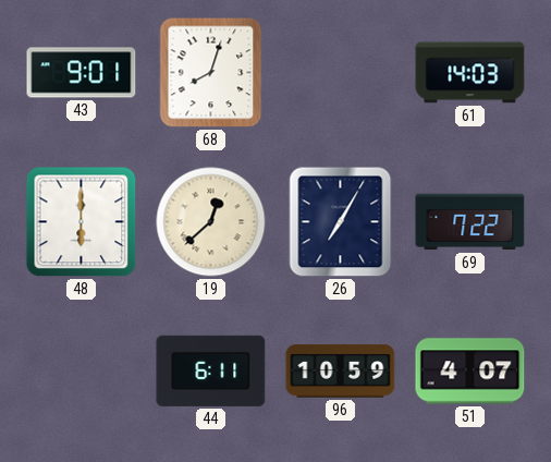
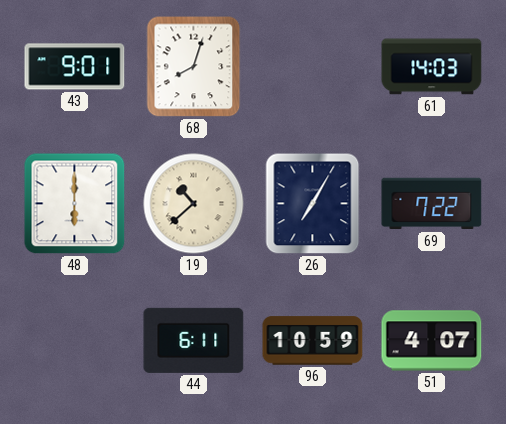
19: 12:38 -> 10:38 (194, 204)
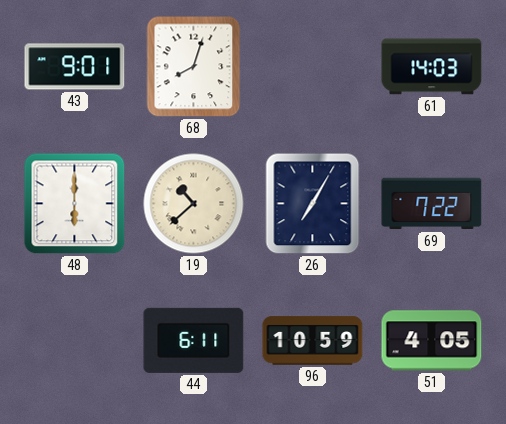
51: 4:07 -> 4:05 (432, 341)
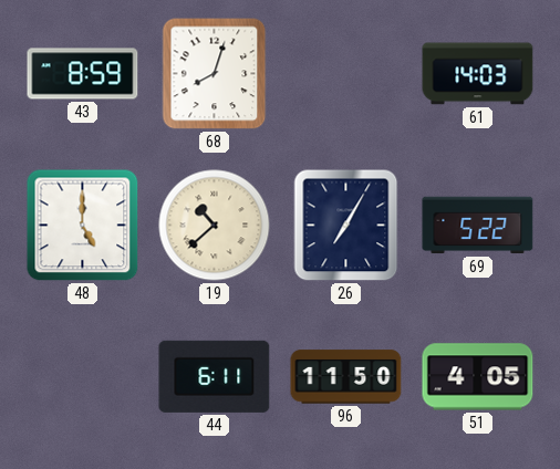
43: 9:01 -> 8:59 (83, 74)
48: 6:00 -> 5:00 (83, 226)
69: 7:22 -> 5:22 (478, 226)
96: 10:59 -> 11:50 (346, 377)
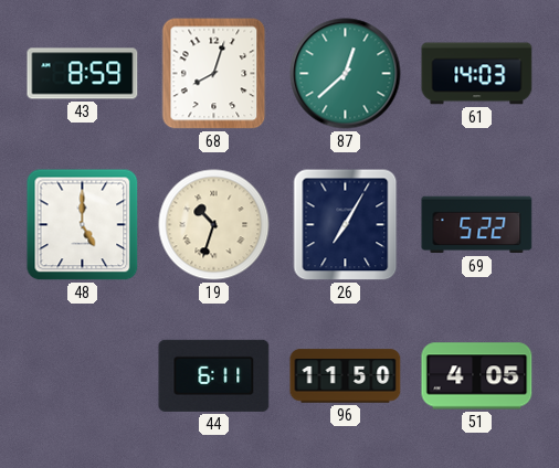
87: none -> 12:38 (346, 74)
19: 10:38 -> 10:33 (214, 225)
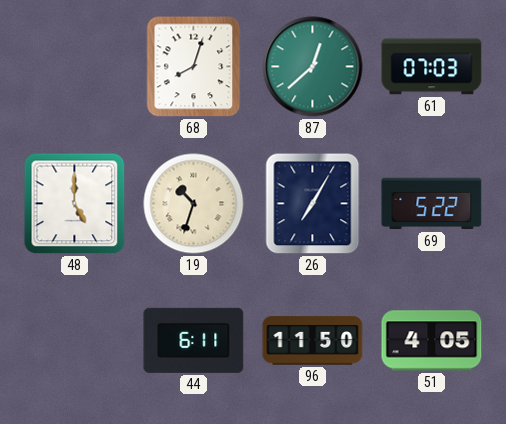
43: 8:59 -> none (83, 74)
61: 14:03 -> 07:03 (432, 67)
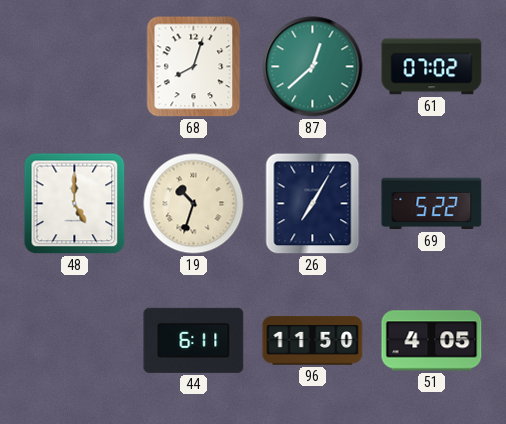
61: 07:03 -> 07:02 (432, 67)
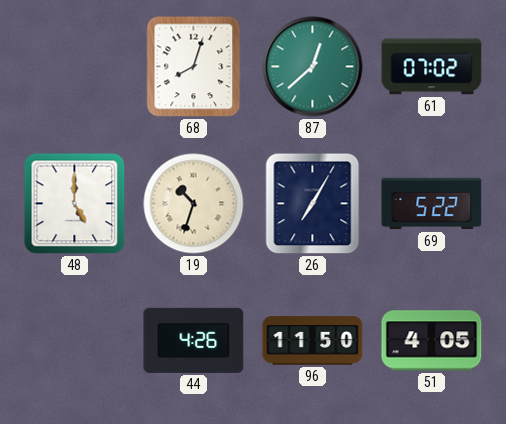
44: 6:11 -> 4:26 (194, 340)
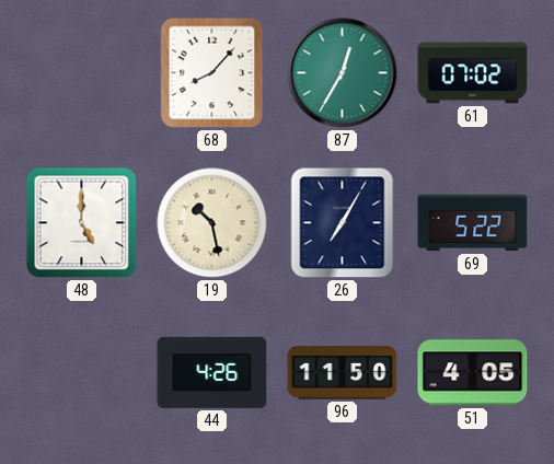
68: 8:03 -> 8:07 (212, 73)
87: 12:38 -> 12:35 (343, 73)
19: 10:33 -> 10:28 (212, 223)
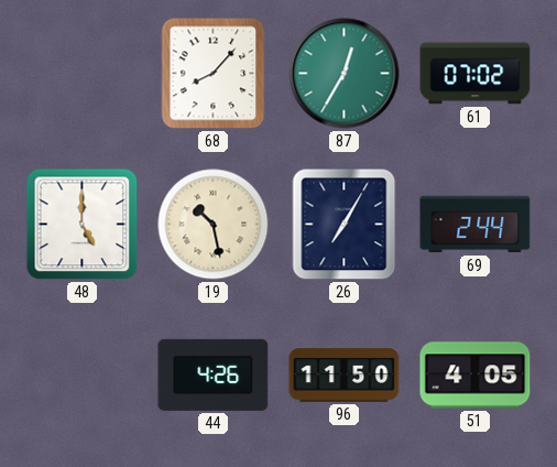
69: 5:22 -> 2:44 (476, 225)
